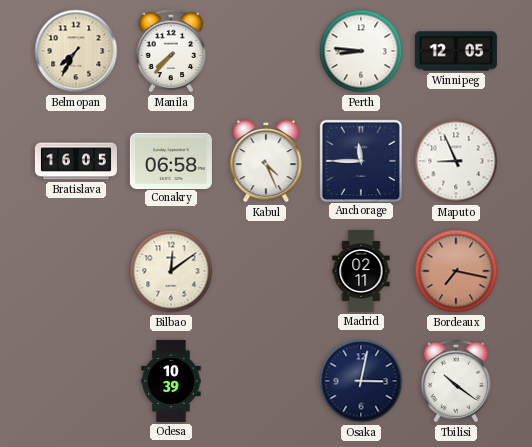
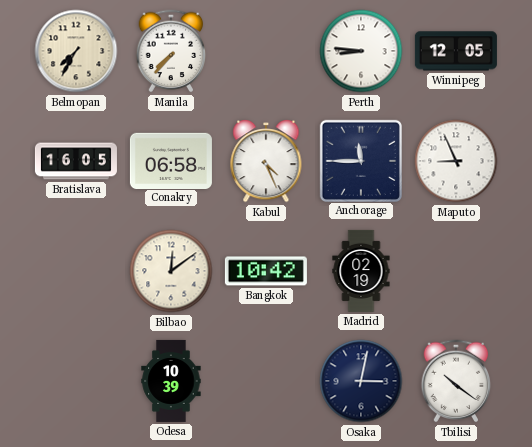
Bangkok: none -> 10:42 (266, 271)
Madrid: 02:11 -> 02:19 (361, 271)
Bordeaux: 7:17 -> none (456, 271)
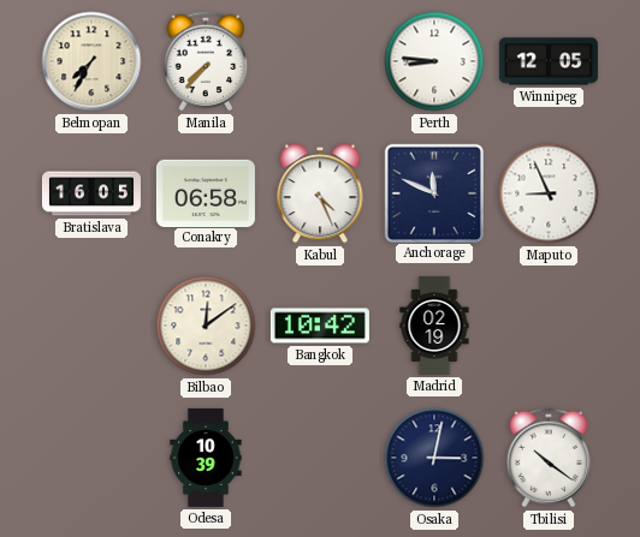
Anchorage: 11:45 -> 11:49 (433, 192)
